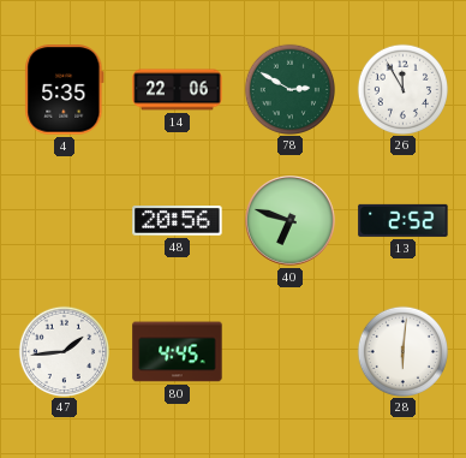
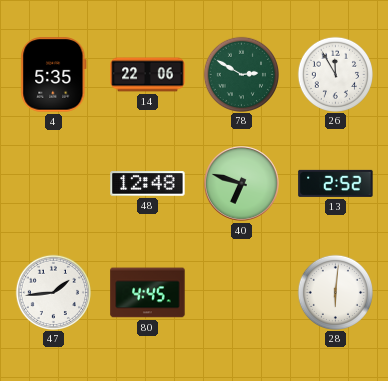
48: 20:56 -> 12:48 (148, 184)
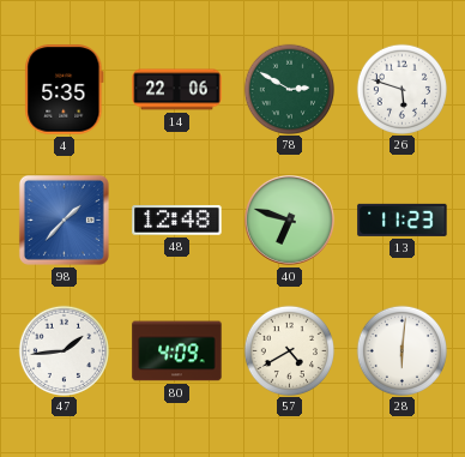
26: 11:55 -> 5:48 (401, 89)
98: none -> 1:37 (64, 220)
13: 2:52 -> 11:23 (403, 220)
80: 4:45 -> 4:09 (177, 351)
57: none -> 4:40 (289, 350)
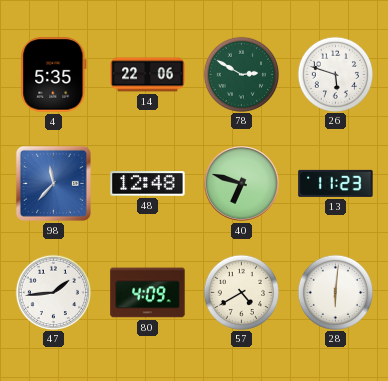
98: 1:37 -> 11:37 (53, 183)
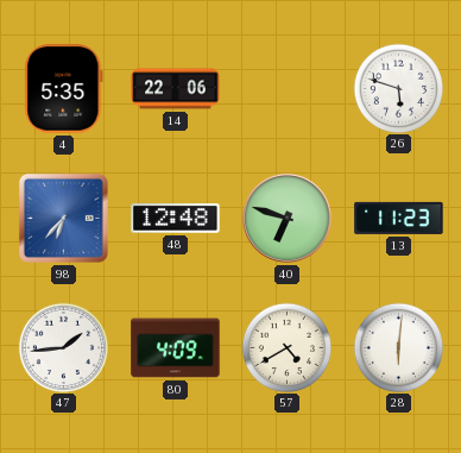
78: 2:50 -> none (241, 74)
98: 11:37 -> 6:37 (63, 218)
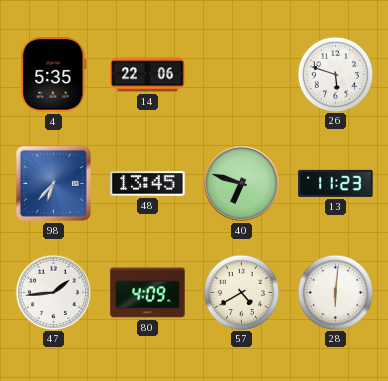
48: 12:48 -> 13:45 (148, 184)
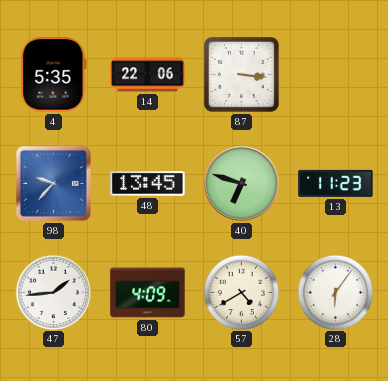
87: none -> 3:16 (241, 74)
26: 5:48 -> none (335, 74)
98: 6:37 -> 9:37 (53, 183)
28: 6:01 -> 6:06 (335, 292)
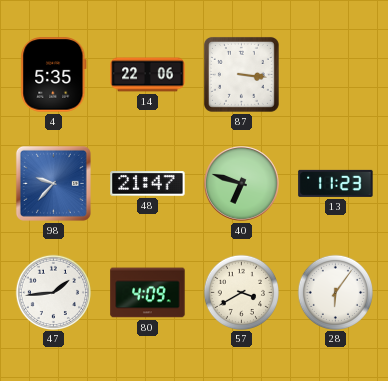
48: 13:45 -> 21:47 (148, 184)
57: 4:40 -> 3:40 (241, 292)
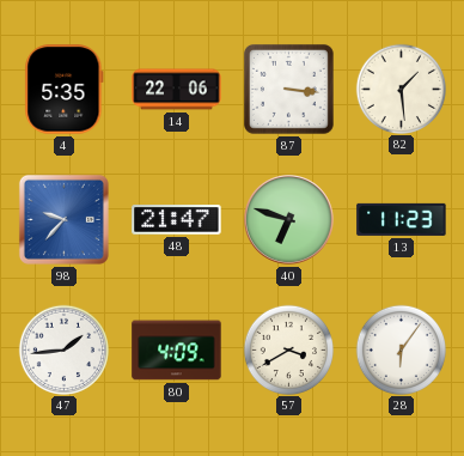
82: none -> 1:29 (401, 89)
